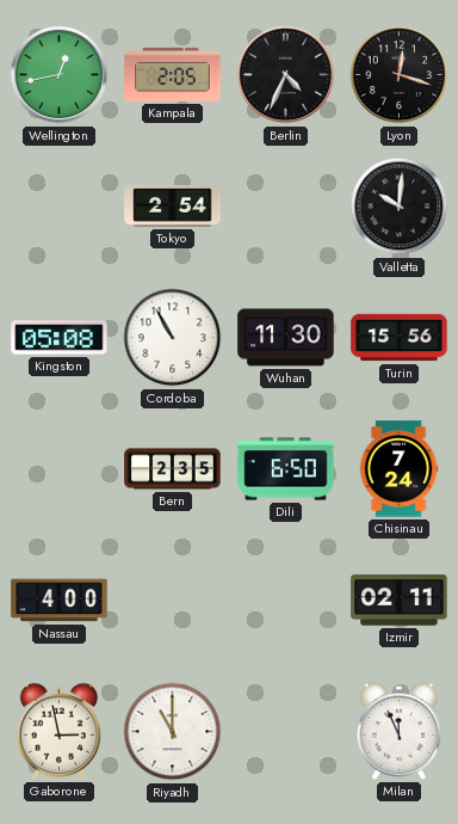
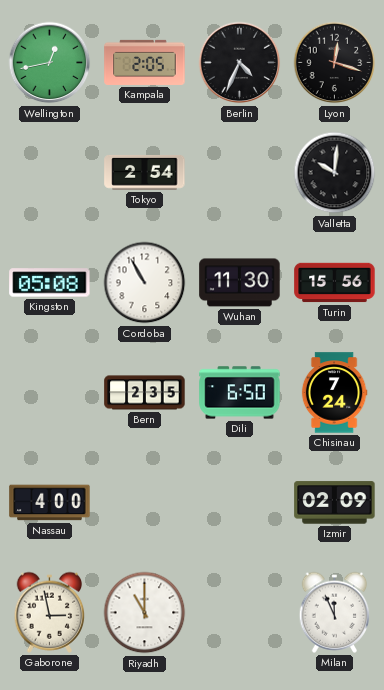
Izmir: 02:11 -> 02:09 (335, 503)
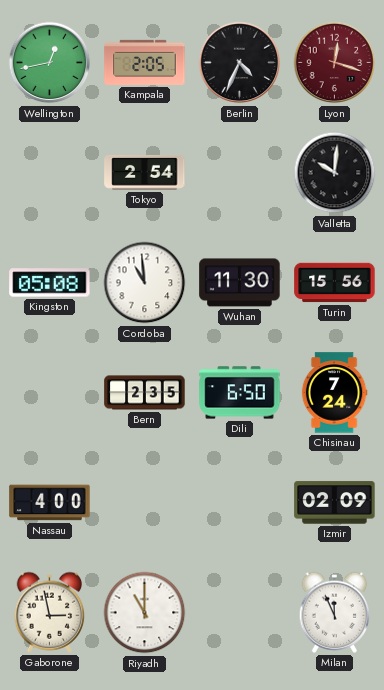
Lyon dial: black -> burgundy (335, 63)
Cordoba: 10:55 -> 10:59 (145, 283)
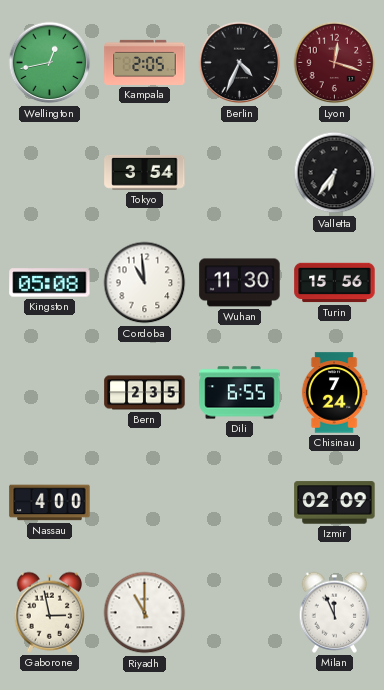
Tokyo: 2:54 -> 3:54 (145, 172)
Valletta: 10:01 -> 6:36 (335, 173)
Dili: 6:50 -> 6:55 (240, 393)
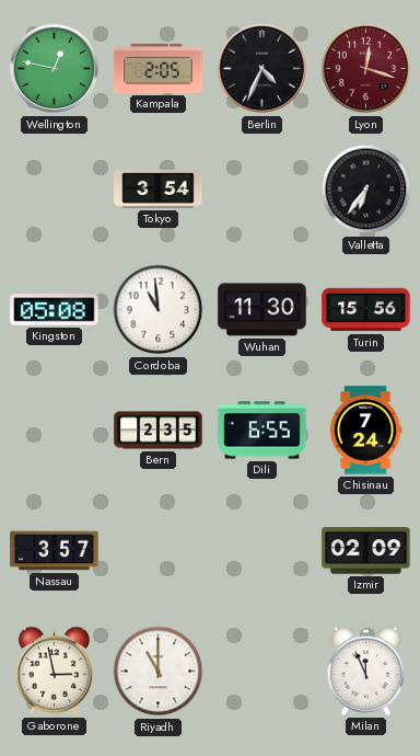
Wellington: 12:43 -> 12:47 (55, 69)
Nassau: 4:00 -> 3:57 (55, 551)
